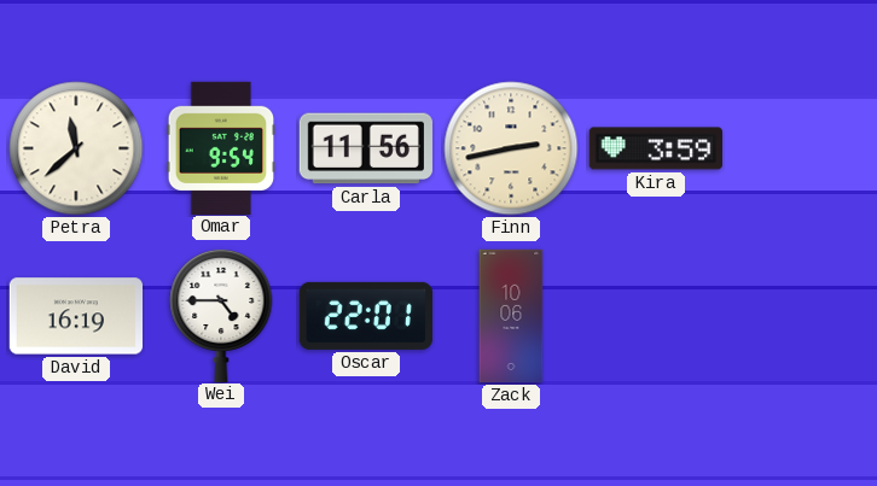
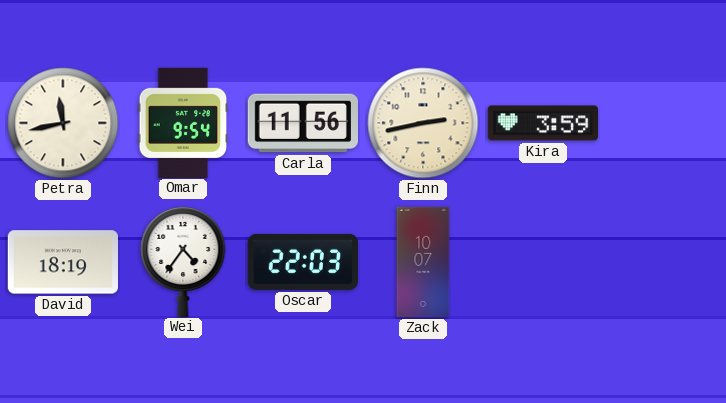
Petra: 11:38 -> 11:43 (63, 123)
David: 16:19 -> 18:19 (62, 262)
Wei: 4:45 -> 4:36 (183, 261)
Oscar: 22:01 -> 22:03 (303, 262)
Zack: 10:06 -> 10:07 (423, 262)
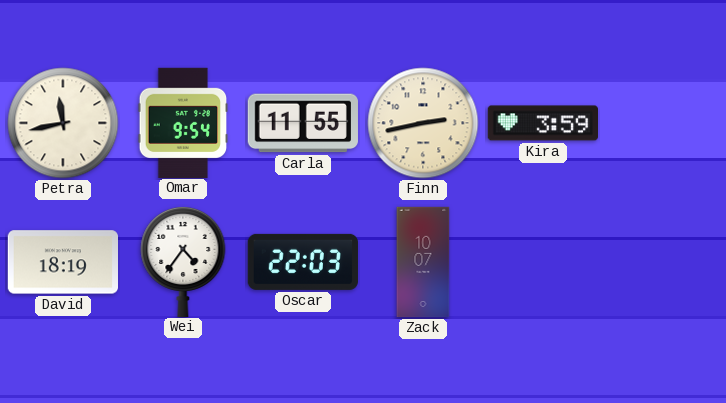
Carla: 11:56 -> 11:55 (303, 123)
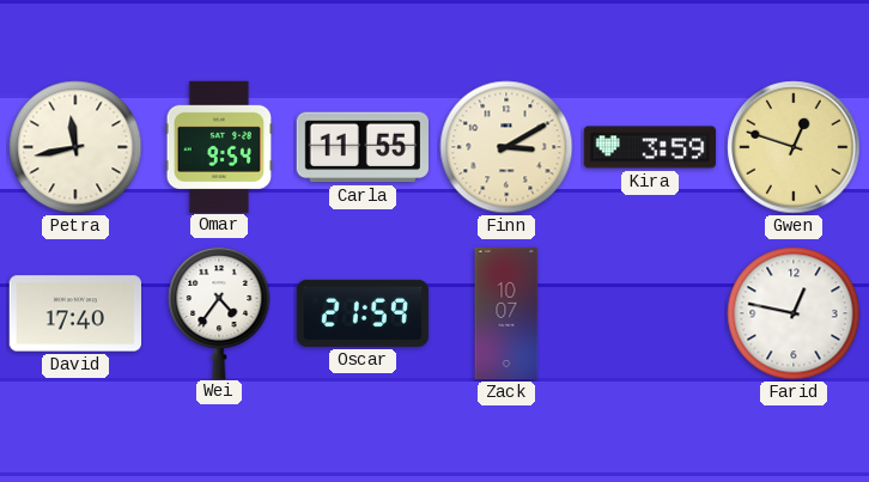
Finn: 2:43 -> 3:10 (506, 147)
Gwen: none -> 12:48 (794, 147)
David: 18:19 -> 17:40 (74, 313)
Oscar: 22:03 -> 21:59 (363, 313)
Farid: none -> 12:47 (794, 313)
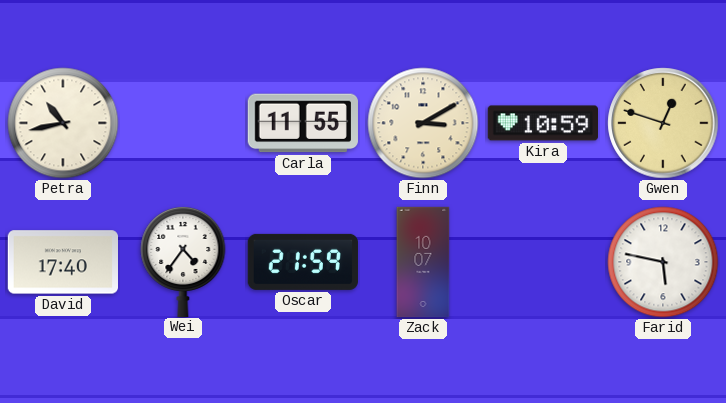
Petra: 11:43 -> 10:43 (63, 123)
Omar: 9:54 -> none (219, 146)
Kira: 3:59 -> 10:59 (542, 123)
Farid: 12:47 -> 5:47 (663, 262)
